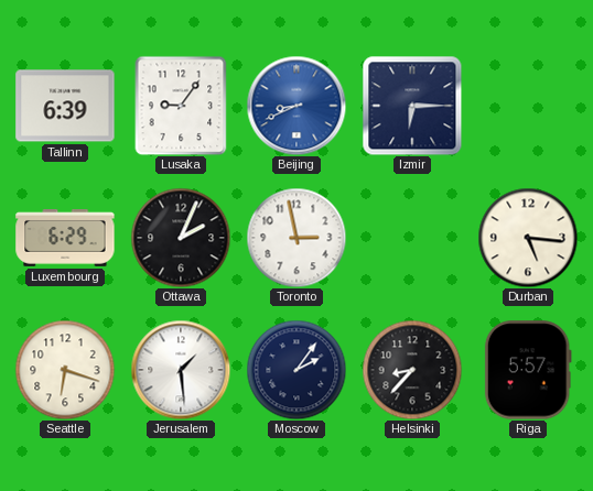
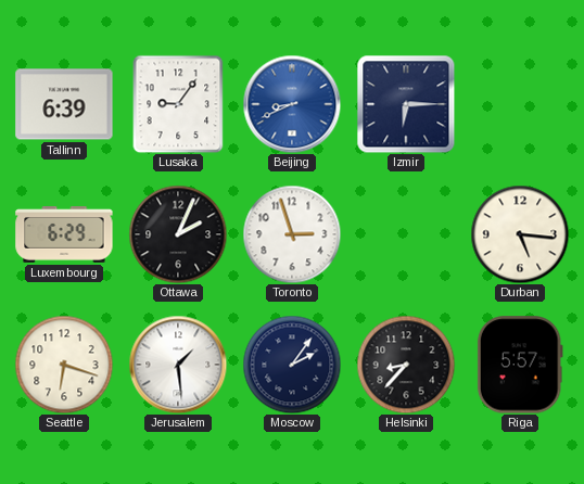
Toronto: 2:58 -> 2:57 (292, 234)
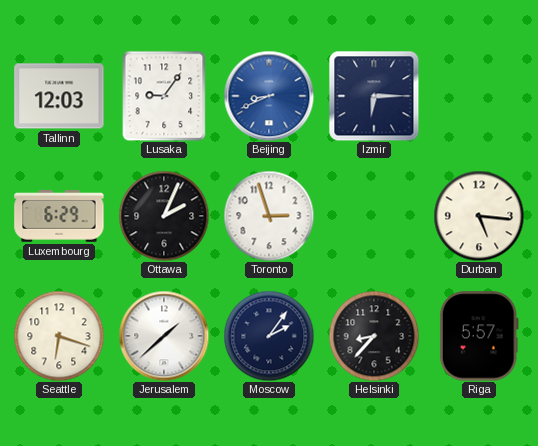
Tallinn: 6:39 -> 12:03 (59, 96)
Jerusalem: 1:29 -> 1:38 (164, 336)
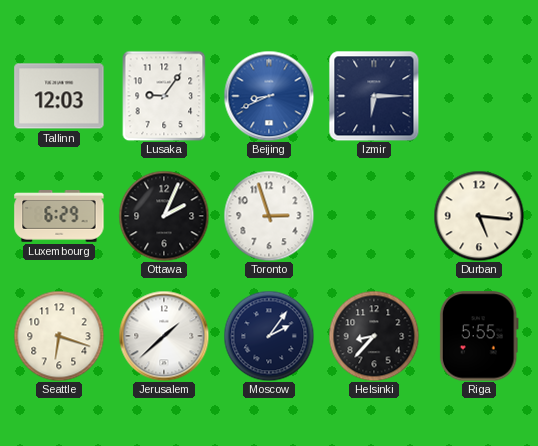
Riga: 5:57 -> 5:55 (479, 336)
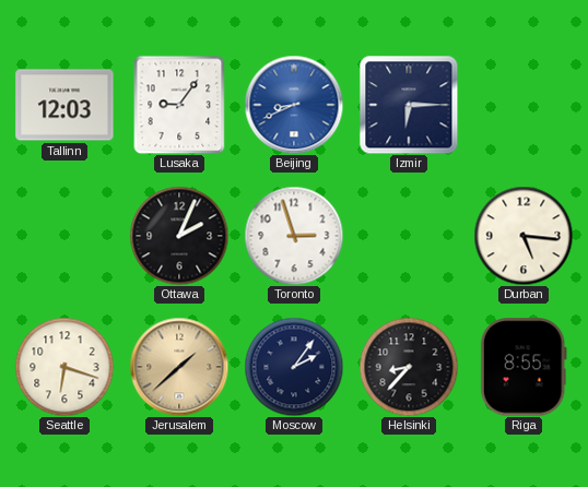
Luxembourg: 6:29 -> none (59, 217)
Jerusalem dial: white -> champagne (179, 367)
Riga: 5:55 -> 8:55 (524, 367)
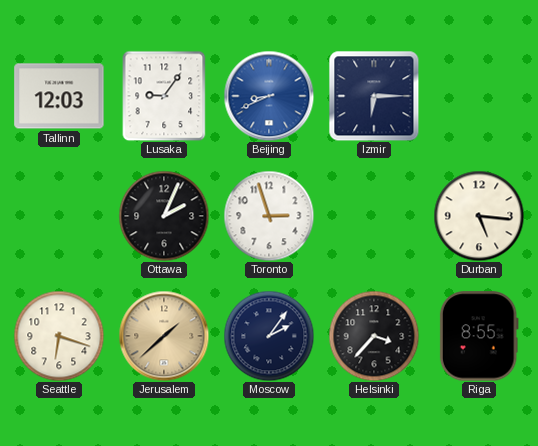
Helsinki: 8:37 -> 3:37 (374, 336)
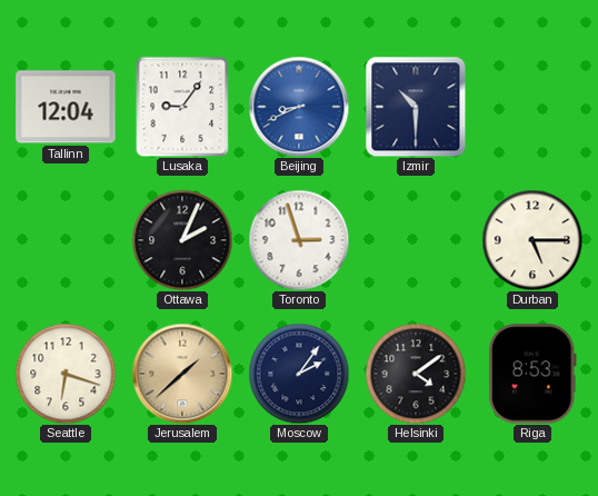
Tallinn: 12:03 -> 12:04 (66, 107)
Izmir: 6:15 -> 10:30 (416, 107)
Durban: 5:16 -> 5:15 (532, 240)
Helsinki: 3:37 -> 4:09 (416, 374)
Riga: 8:55 -> 8:53 (532, 374)
